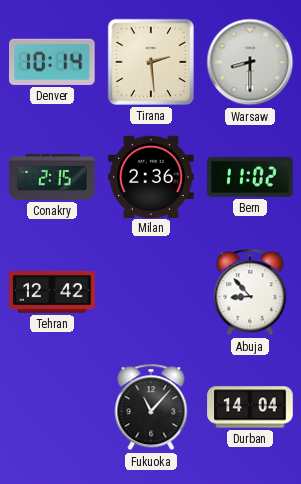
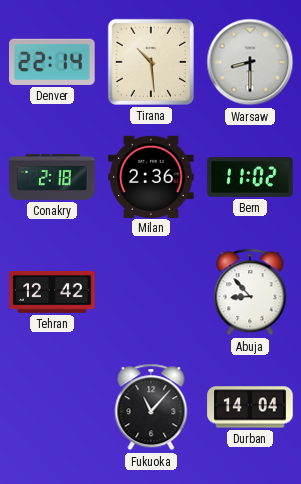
Denver: 10:14 -> 22:14 (53, 62)
Tirana: 2:29 -> 10:29 (151, 62)
Conakry: 2:15 -> 2:18 (52, 177)
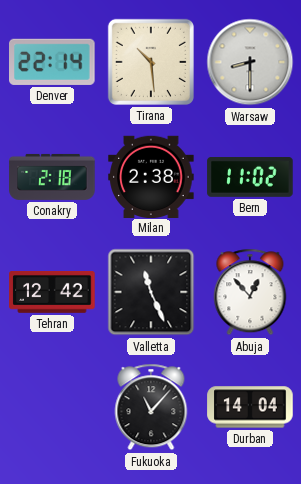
Milan: 2:36 -> 2:38 (151, 176)
Valletta: none -> 11:26 (151, 292)
Abuja: 8:53 -> 12:53 (250, 292)
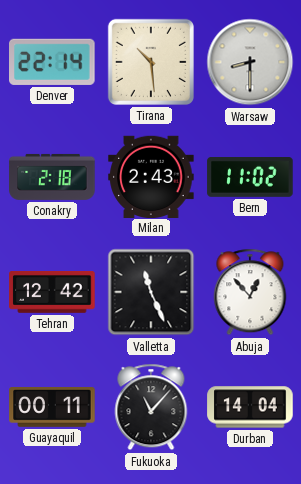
Milan: 2:38 -> 2:43 (151, 176)
Guayaquil: none -> 00:11 (52, 408)
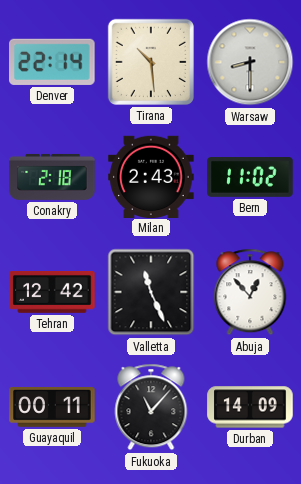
Durban: 14:04 -> 14:09 (250, 407)
